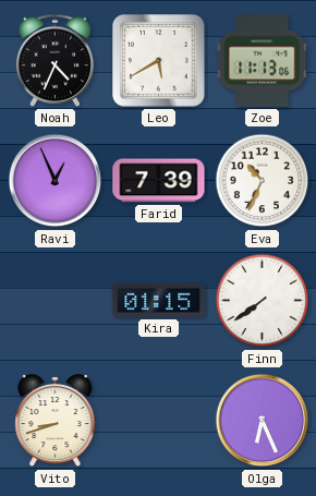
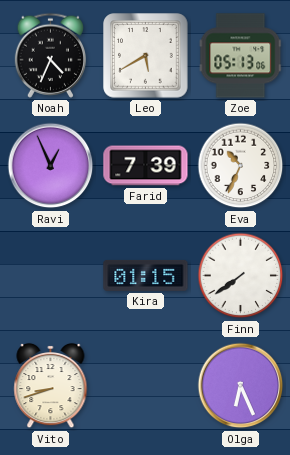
Zoe: 11:13 -> 05:13 (241, 56)
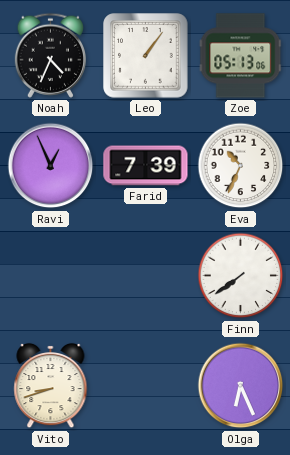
Leo: 5:40 -> 1:06 (146, 56)
Kira: 01:15 -> none (146, 275)
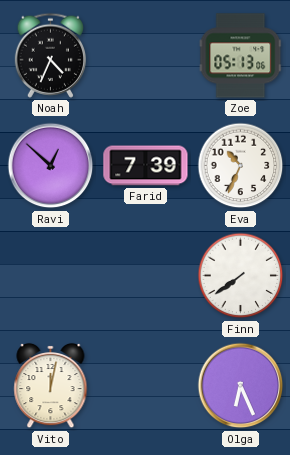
Leo: 1:06 -> none (146, 56)
Ravi: 12:56 -> 12:52 (51, 166)
Vito: 8:42 -> 12:02 (51, 386)
